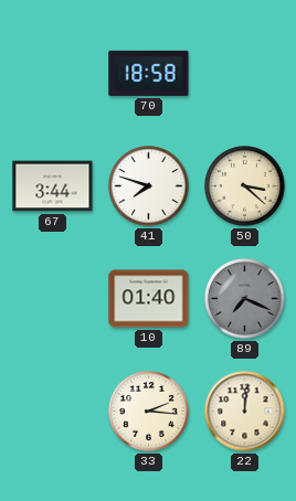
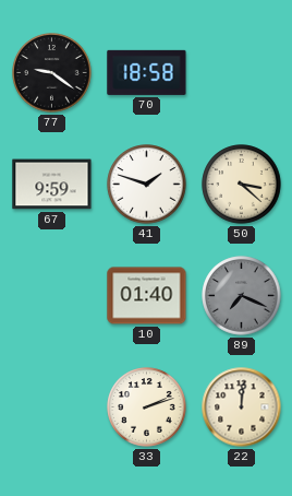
77: none -> 9:21 (52, 73)
67: 3:44 -> 9:59 (52, 185)
41: 7:48 -> 1:48 (147, 185)
33: 2:16 -> 2:12 (147, 408)
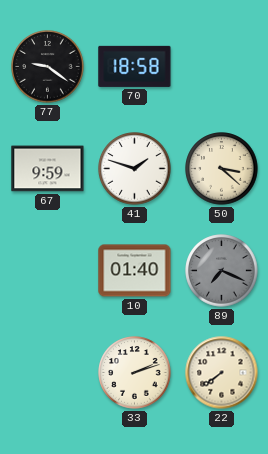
22: 12:01 -> 7:39 (222, 373)
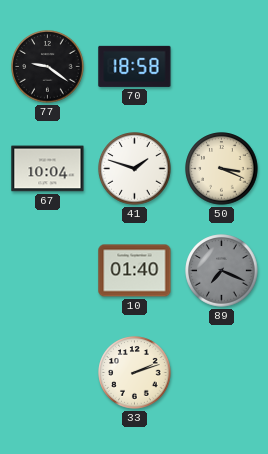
67: 9:59 -> 10:04 (48, 169)
50: 3:22 -> 3:19 (222, 169)
22: 7:39 -> none (222, 373)
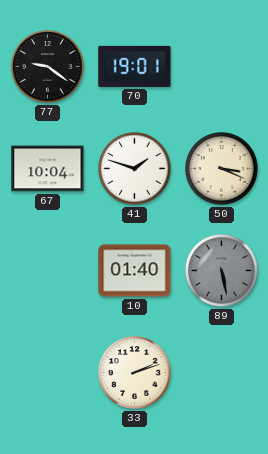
70: 18:58 -> 19:01 (135, 66)
89: 7:19 -> 5:28 (222, 271)
